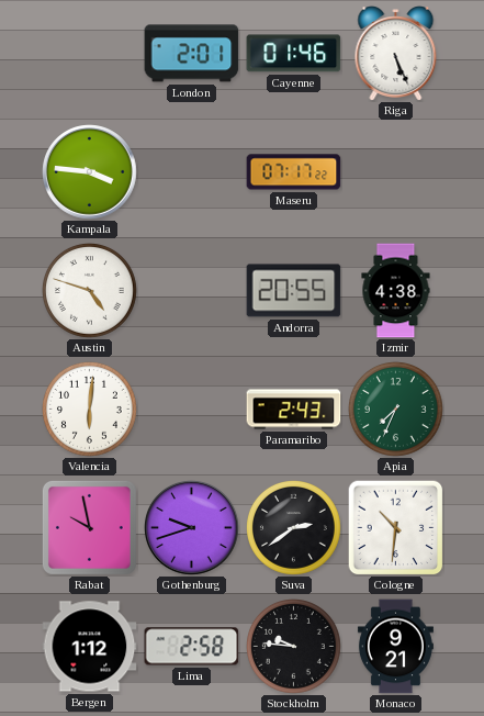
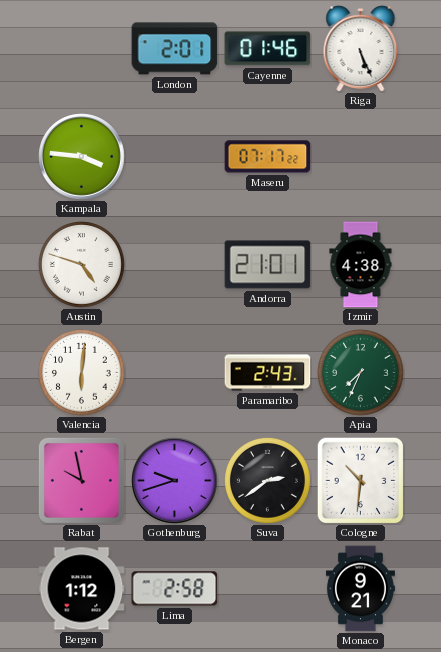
Andorra: 20:55 -> 21:01 (268, 265)
Stockholm: 9:46 -> none (294, 647)
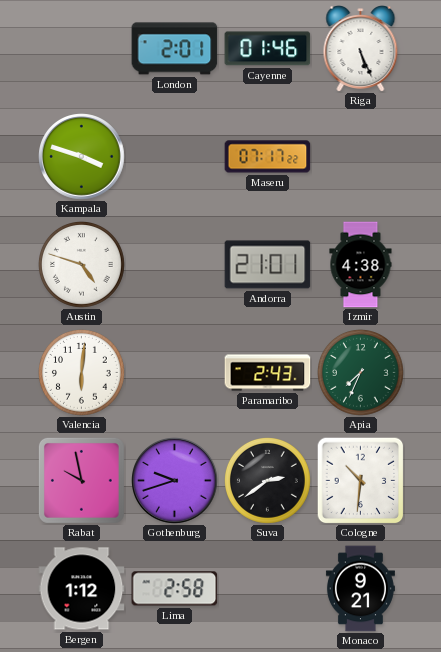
Kampala: 3:46 -> 3:48 (82, 157)
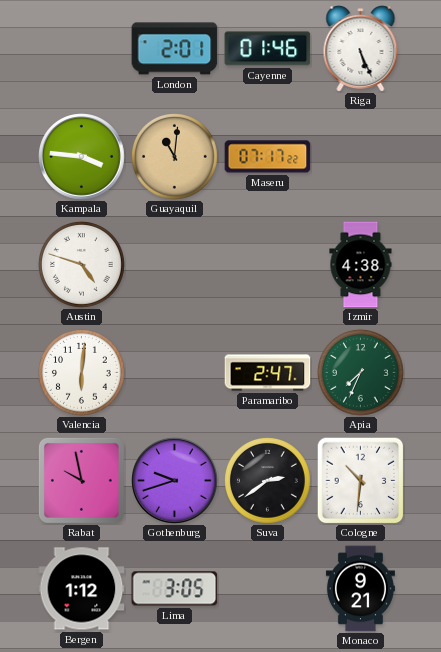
Kampala: 3:48 -> 3:46 (82, 157)
Guayaquil: none -> 11:01 (175, 157)
Andorra: 21:01 -> none (268, 265)
Paramaribo: 2:43 -> 2:47 (268, 373)
Lima: 2:58 -> 3:05 (175, 589)
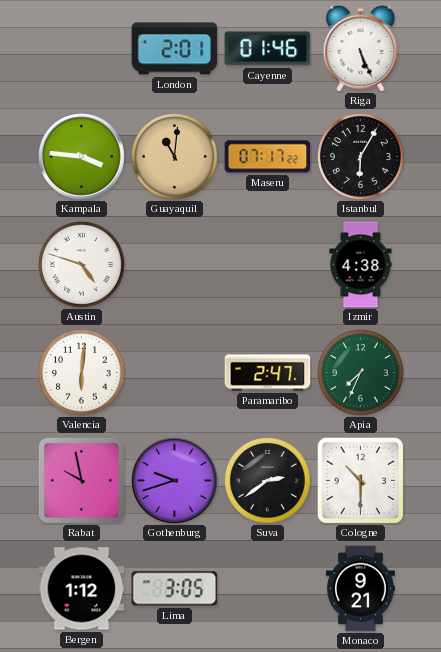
Istanbul: none -> 6:05 (361, 157)
Cologne: 10:31 -> 10:30 (360, 480)
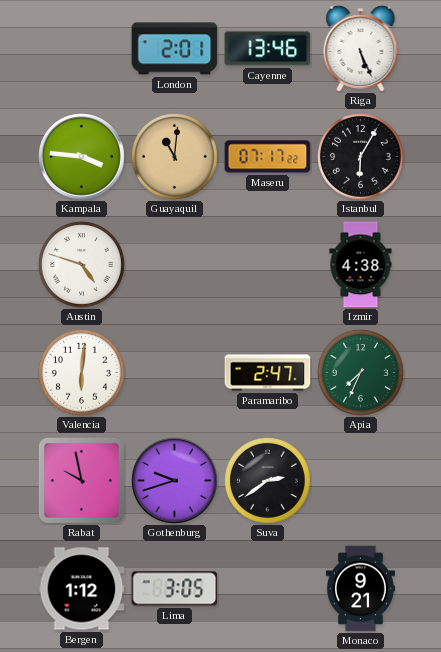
Cayenne: 01:46 -> 13:46 (268, 49)
Cologne: 10:30 -> none (360, 480)
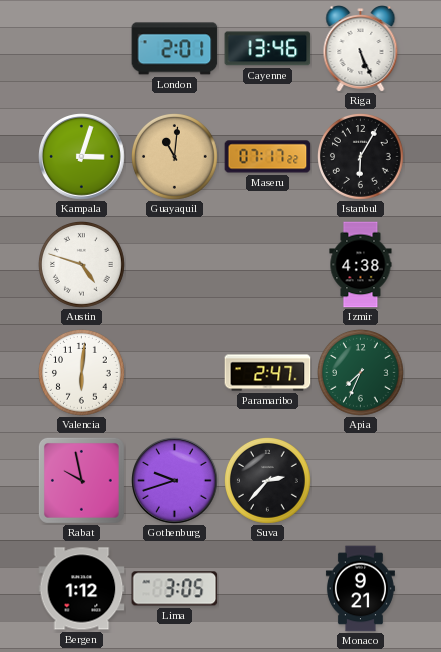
Kampala: 3:46 -> 3:03 (82, 157)
Suva: 2:39 -> 2:37 (268, 481)
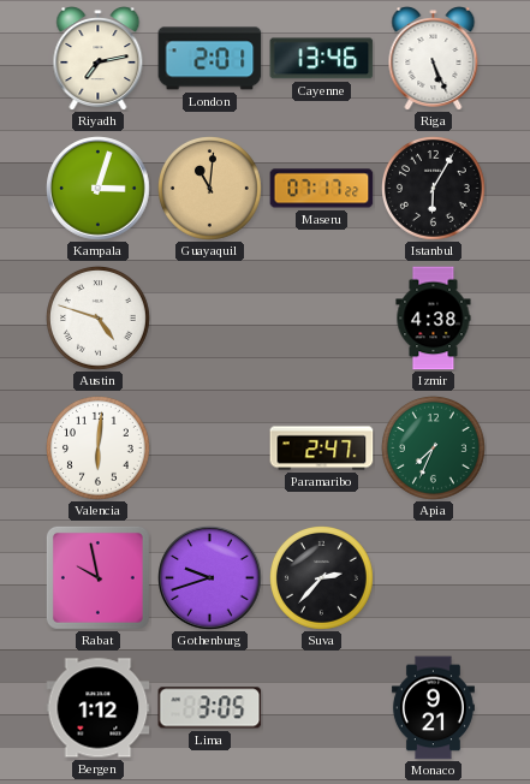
Riyadh: none -> 7:13 (99, 59)
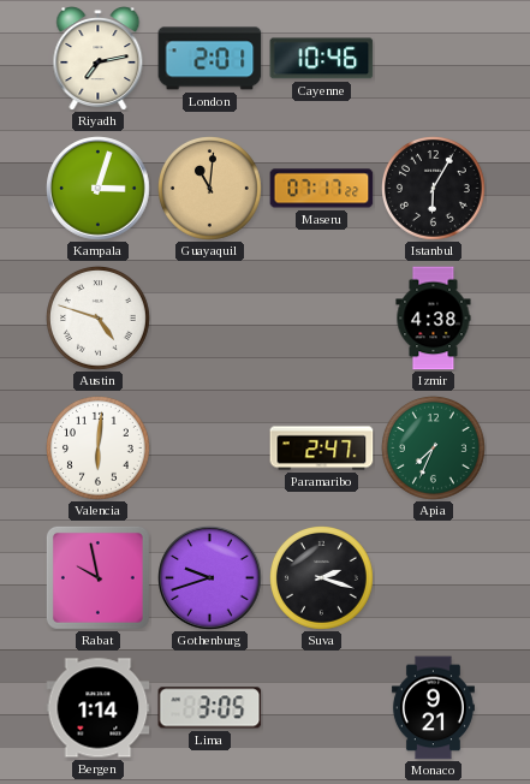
Cayenne: 13:46 -> 10:46 (322, 59)
Riga: 5:26 -> none (434, 59)
Suva: 2:37 -> 2:18 (322, 578)
Bergen: 1:12 -> 1:14 (99, 708)
